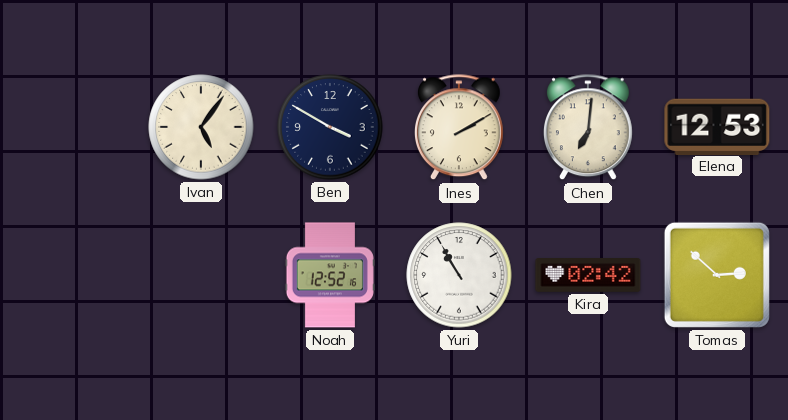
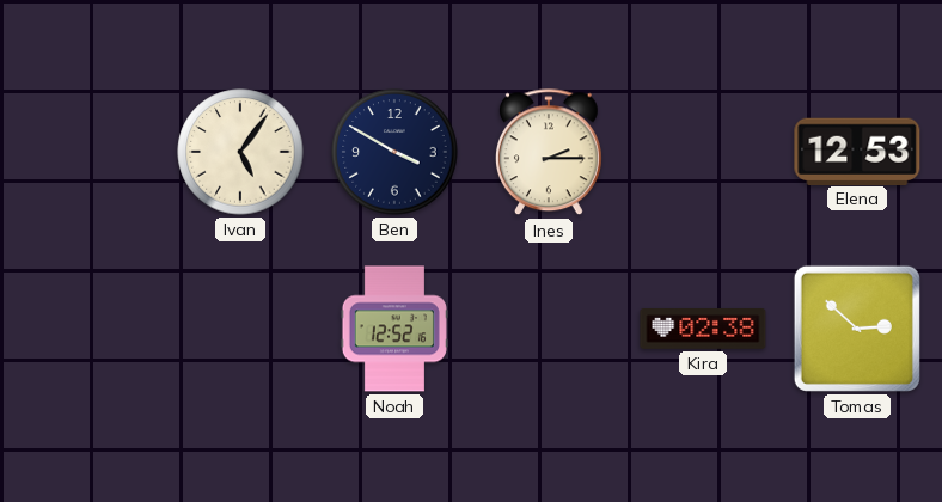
Ines: 2:10 -> 2:15 (549, 153)
Chen: 7:01 -> none (588, 128)
Yuri: 10:55 -> none (459, 275)
Kira: 02:42 -> 02:38 (703, 330)
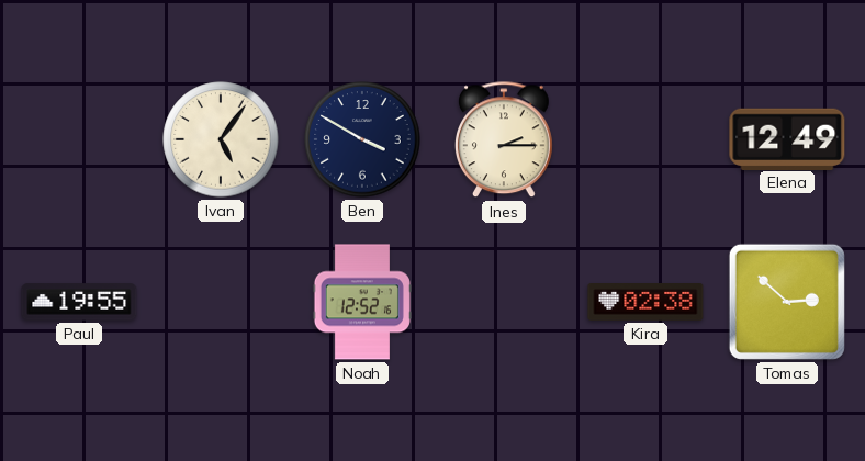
Elena: 12:53 -> 12:49 (787, 138)
Paul: none -> 19:55 (79, 302)
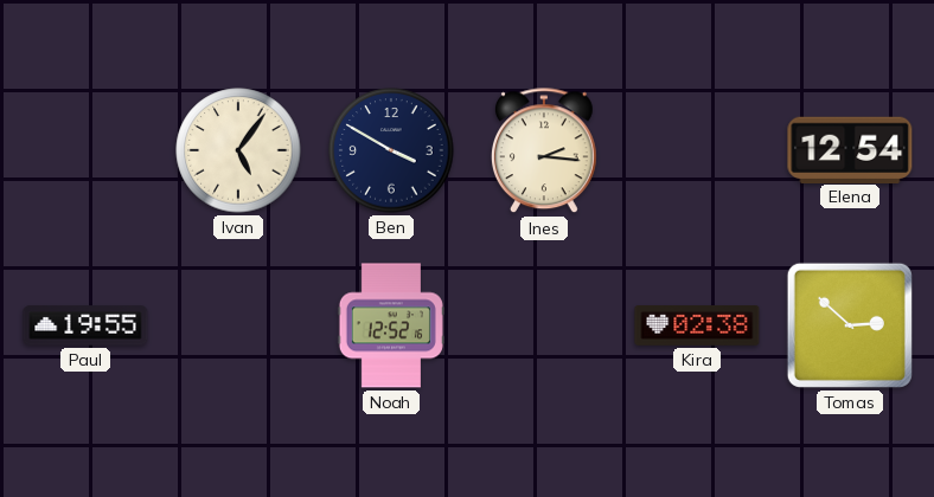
Ines: 2:15 -> 2:16 (544, 151)
Elena: 12:49 -> 12:54 (850, 149)
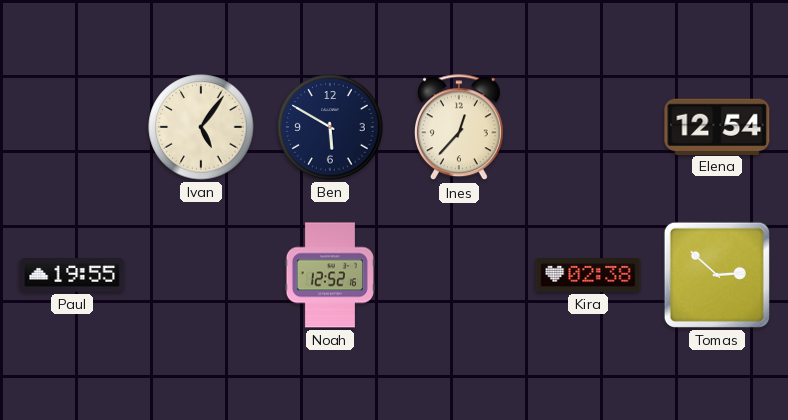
Ben: 3:50 -> 5:50 (330, 127)
Ines: 2:16 -> 12:37 (459, 128)
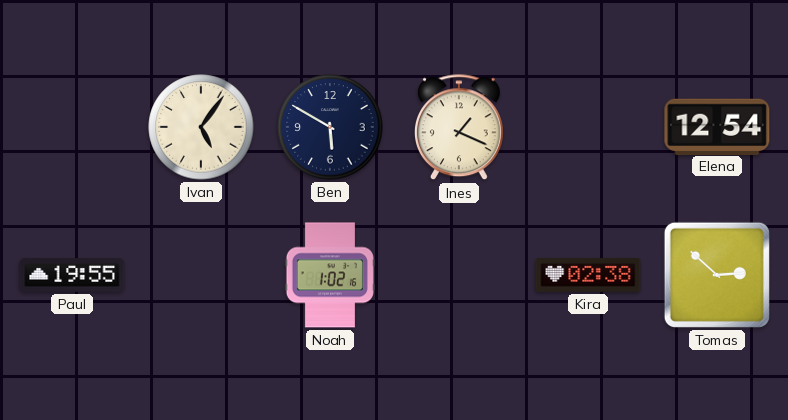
Ines: 12:37 -> 1:19 (459, 128)
Noah: 12:52 -> 1:02 (330, 275)
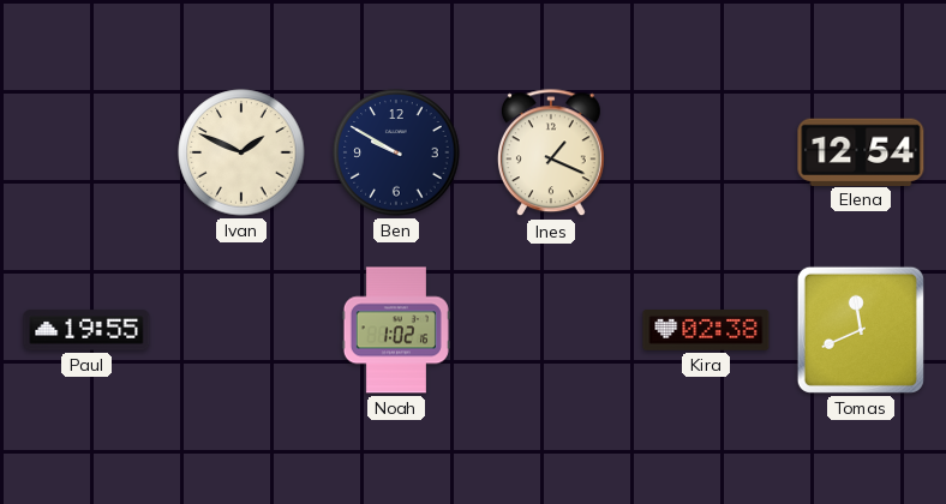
Ivan: 5:06 -> 1:49 (241, 152)
Ben: 5:50 -> 9:50 (396, 152)
Tomas: 2:52 -> 11:41 (861, 330)
